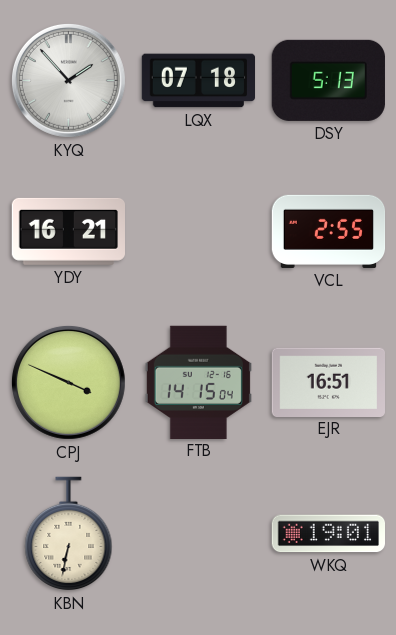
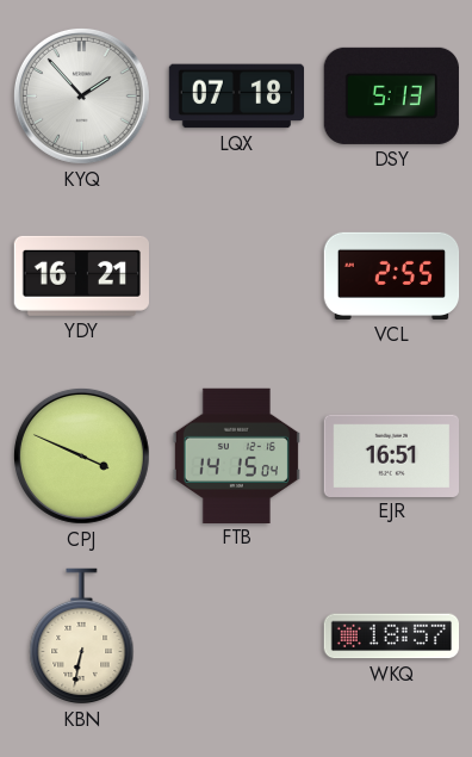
WKQ: 19:01 -> 18:57 (391, 637)
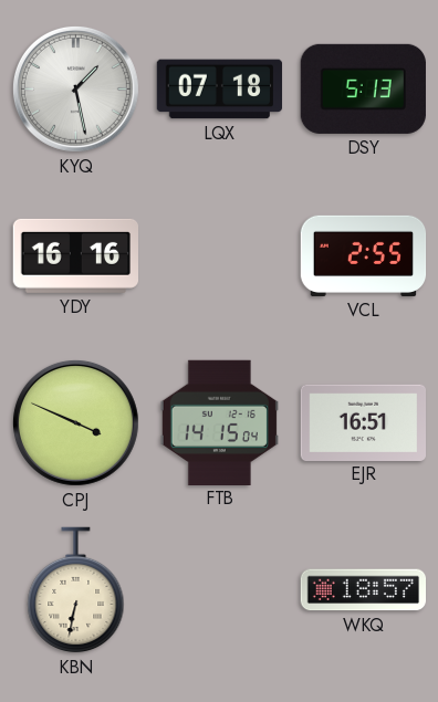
KYQ: 1:53 -> 1:28 (75, 88)
YDY: 16:21 -> 16:16 (75, 255)
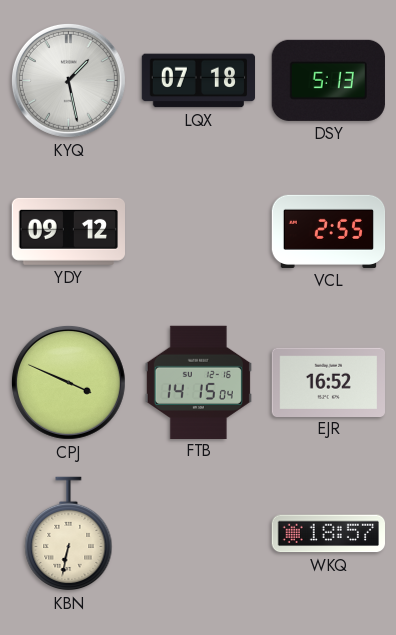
YDY: 16:16 -> 09:12 (68, 231)
EJR: 16:51 -> 16:52 (328, 382)
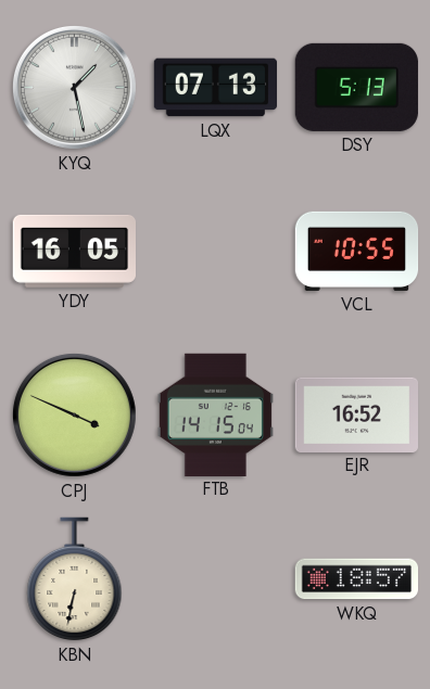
LQX: 07:18 -> 07:13 (216, 88)
YDY: 09:12 -> 16:05 (74, 251)
VCL: 2:55 -> 10:55 (357, 251)
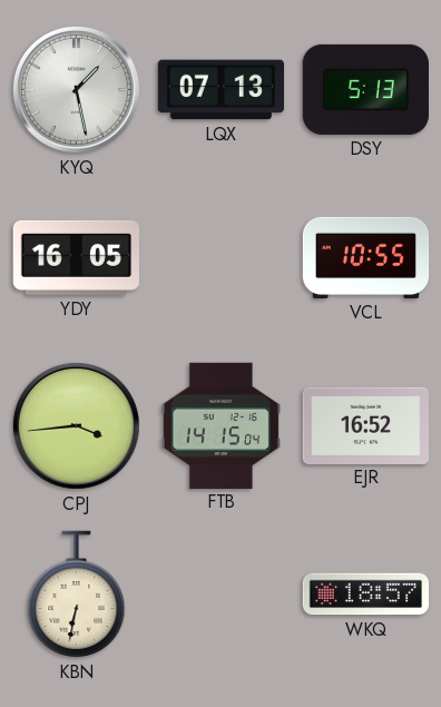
CPJ: 3:49 -> 3:44 (76, 425)
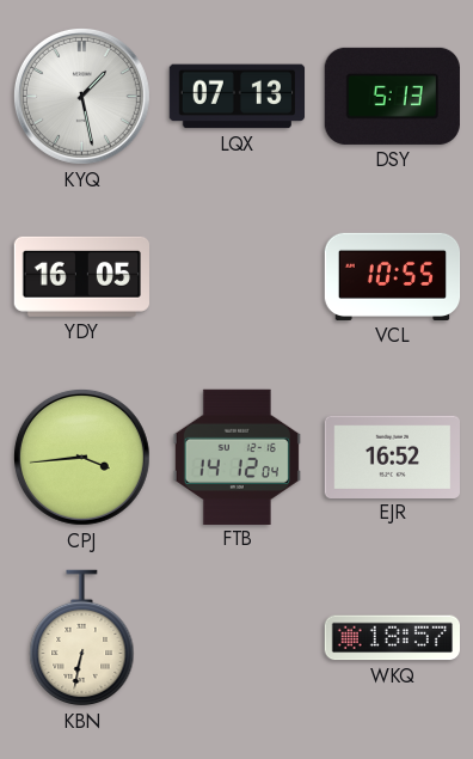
FTB: 14:15 -> 14:12 (236, 457)
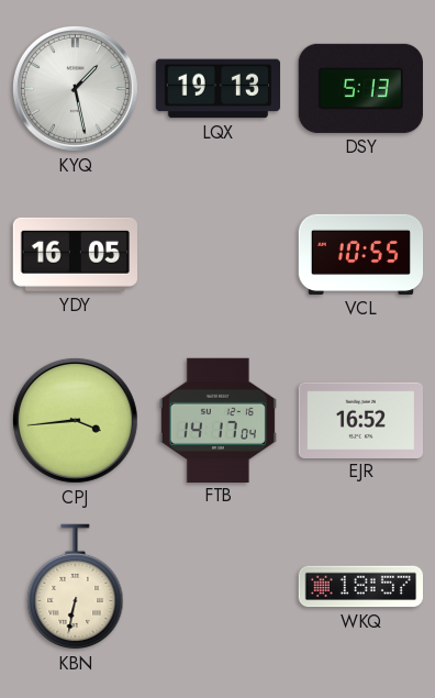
LQX: 07:13 -> 19:13 (219, 89)
FTB: 14:12 -> 14:17 (217, 420)
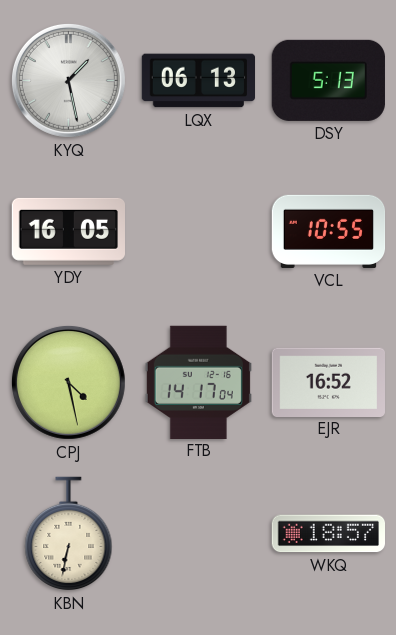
LQX: 19:13 -> 06:13 (199, 81)
CPJ: 3:44 -> 4:28 (68, 382)
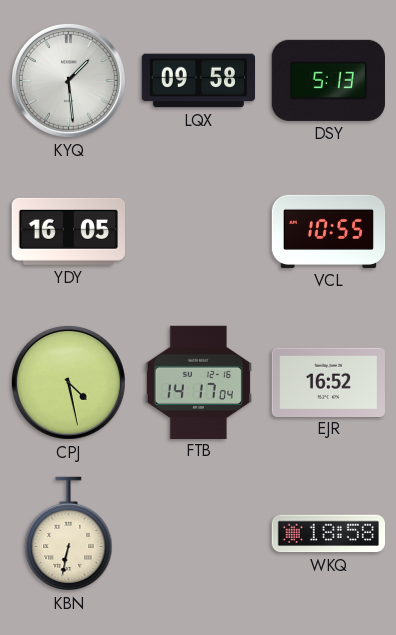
KYQ: 1:28 -> 1:29 (68, 80)
LQX: 06:13 -> 09:58 (199, 81)
WKQ: 18:57 -> 18:58 (328, 534)
